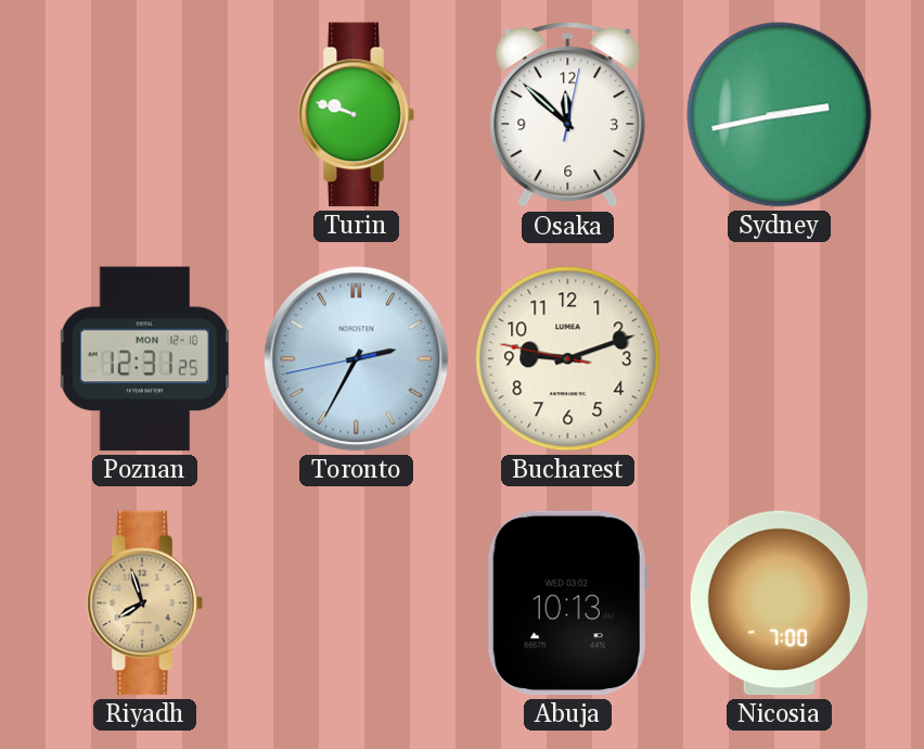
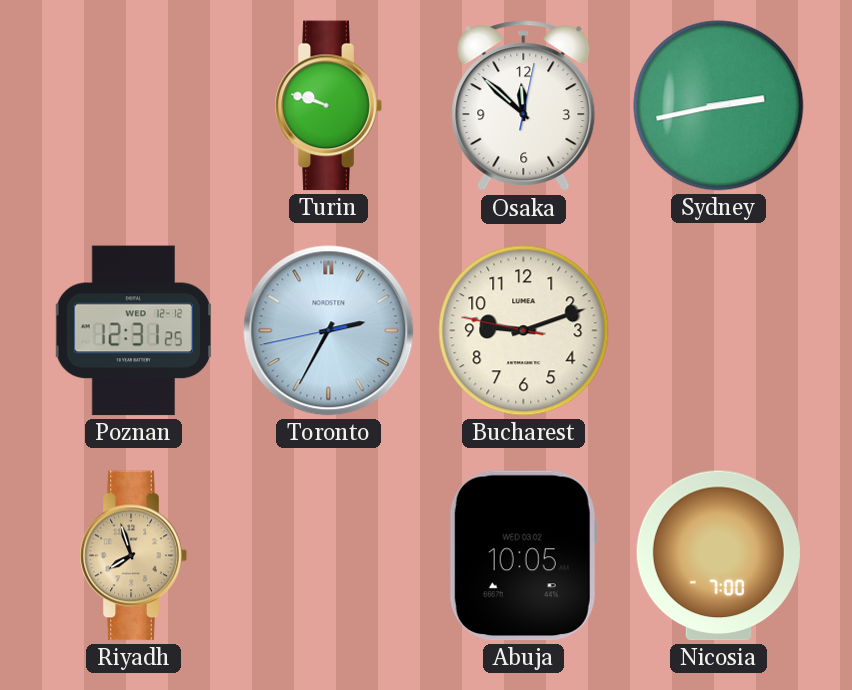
Poznan date: MON 12-10 -> WED 12-12 (133, 331)
Abuja: 10:13 -> 10:05 (523, 556)
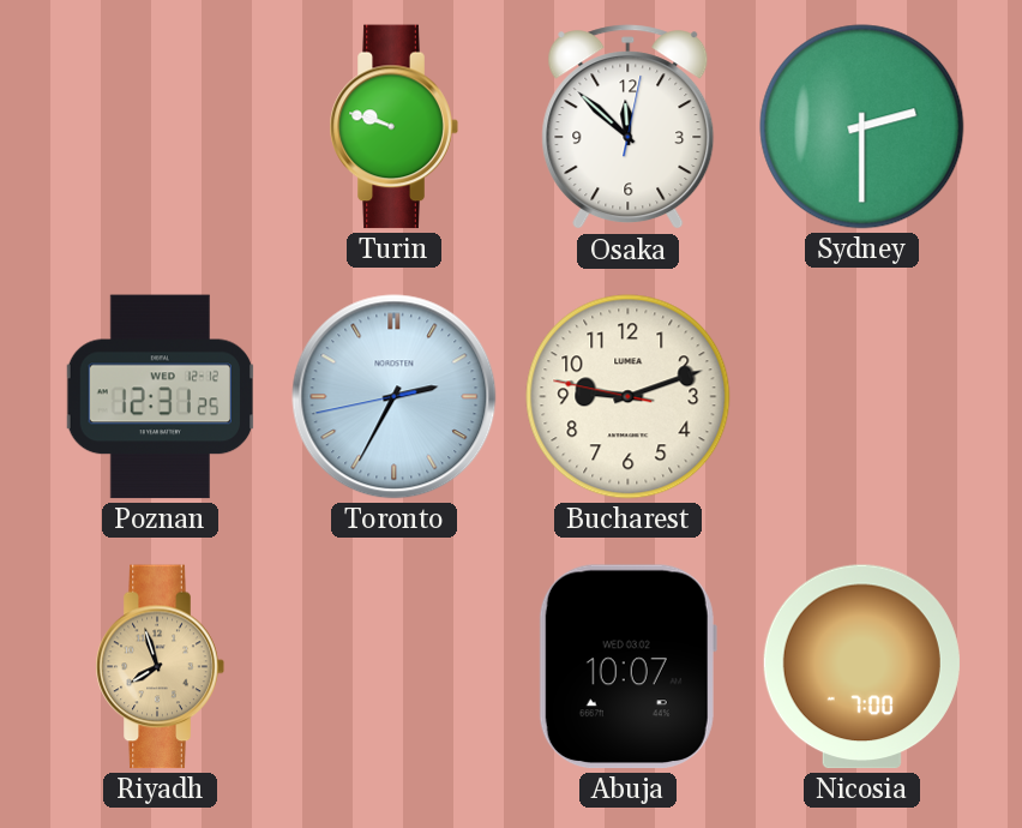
Sydney: 2:43 -> 2:30 (862, 127)
Abuja: 10:05 -> 10:07 (627, 667)
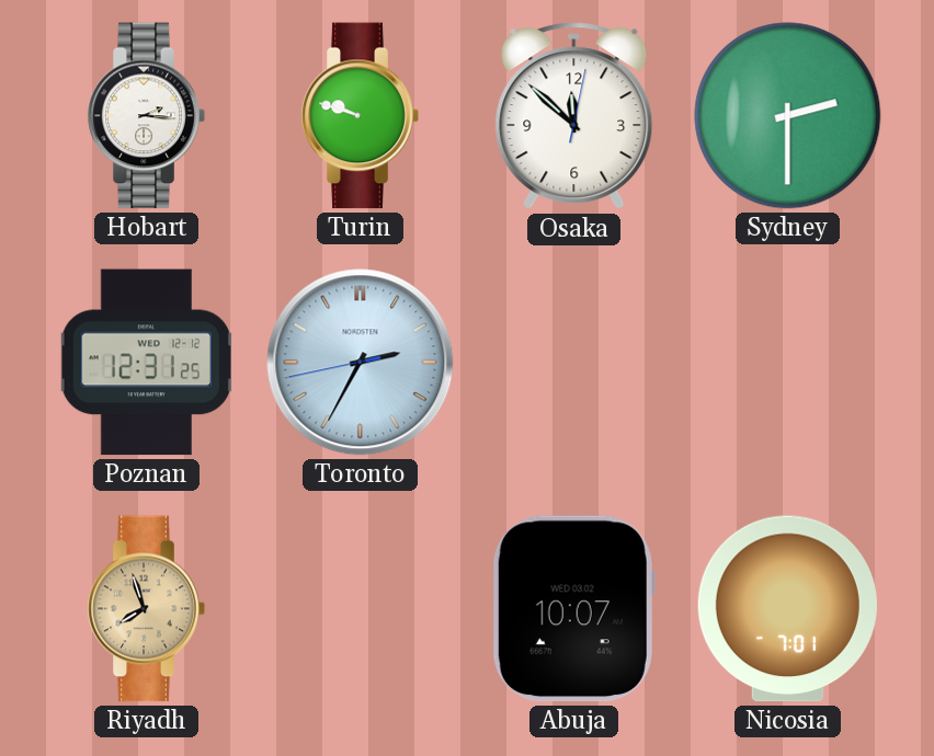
Hobart: none -> 2:16 (146, 116)
Bucharest: 9:11 -> none (629, 397)
Nicosia: 7:00 -> 7:01 (787, 609)
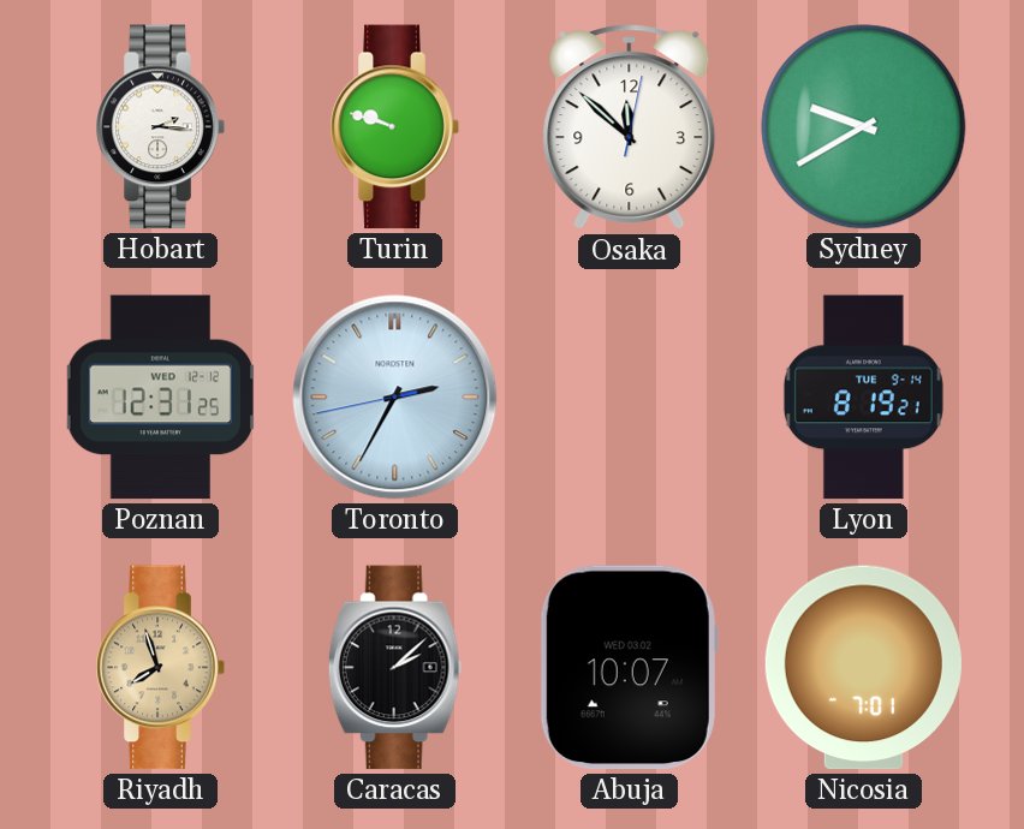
Sydney: 2:30 -> 9:40 (864, 127)
Lyon: none -> 8:19 (863, 398)
Caracas: none -> 2:08 (394, 668)
